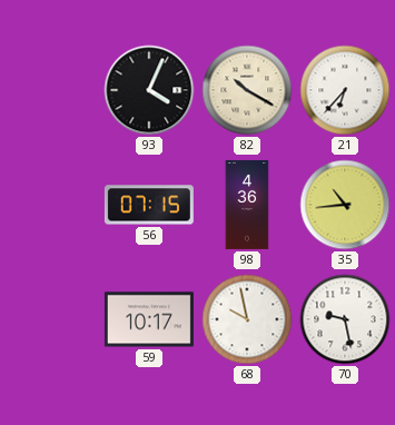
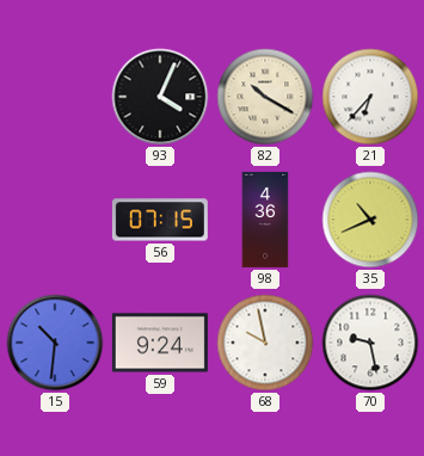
35: 10:44 -> 10:41 (370, 220)
15: none -> 10:31 (55, 343)
59: 10:17 -> 9:24 (160, 343)
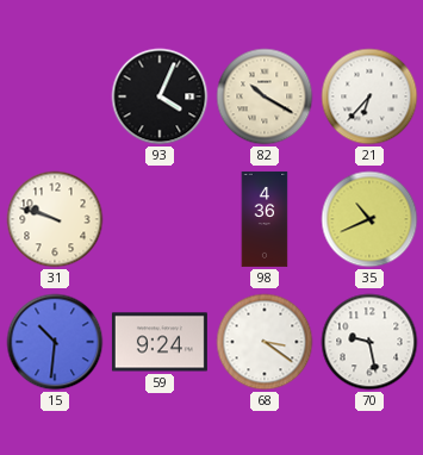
31: none -> 9:48 (55, 219)
56: 07:15 -> none (160, 220)
68: 9:58 -> 3:21 (265, 342)
